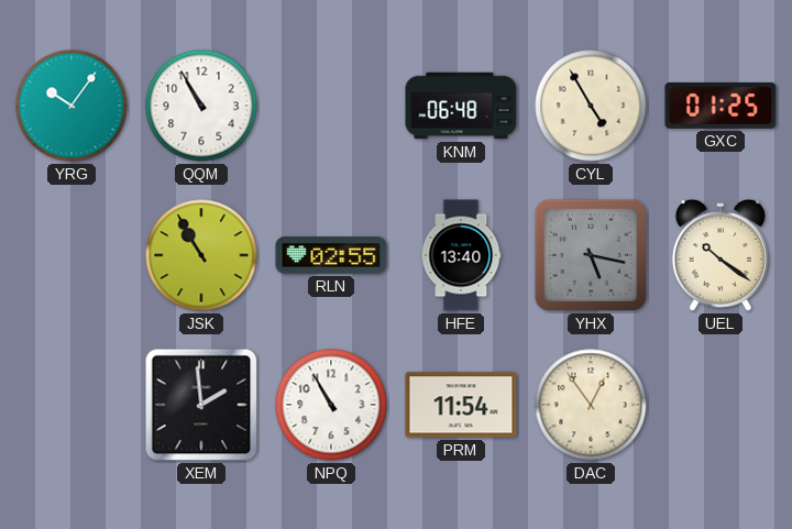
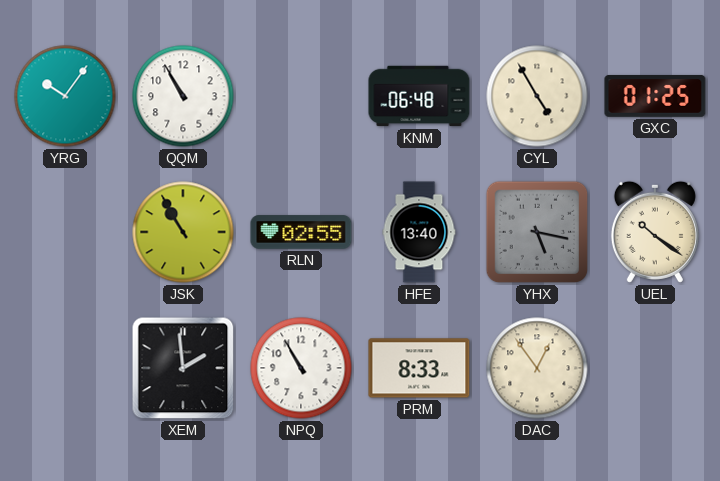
PRM: 11:54 -> 8:33 (419, 368)
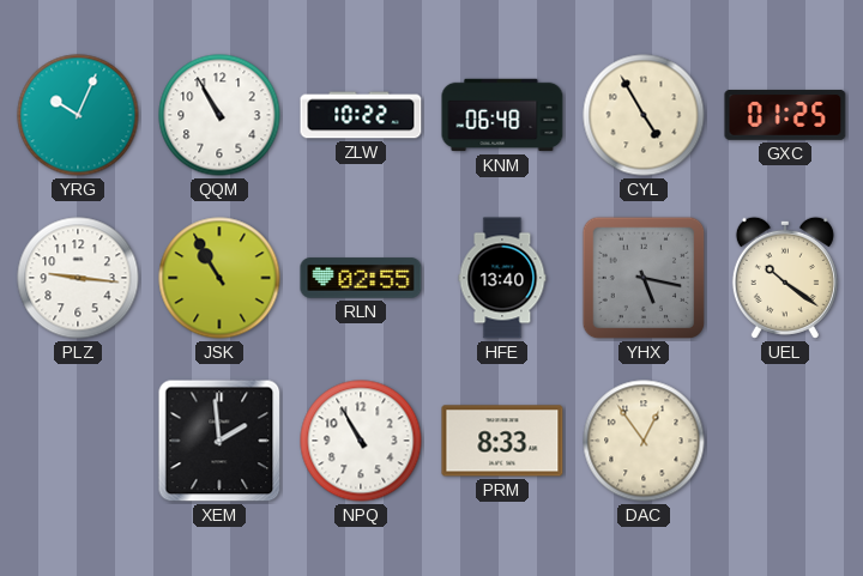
YRG: 10:06 -> 10:04 (78, 115)
ZLW: none -> 10:22 (361, 115)
PLZ: none -> 9:16 (78, 278)
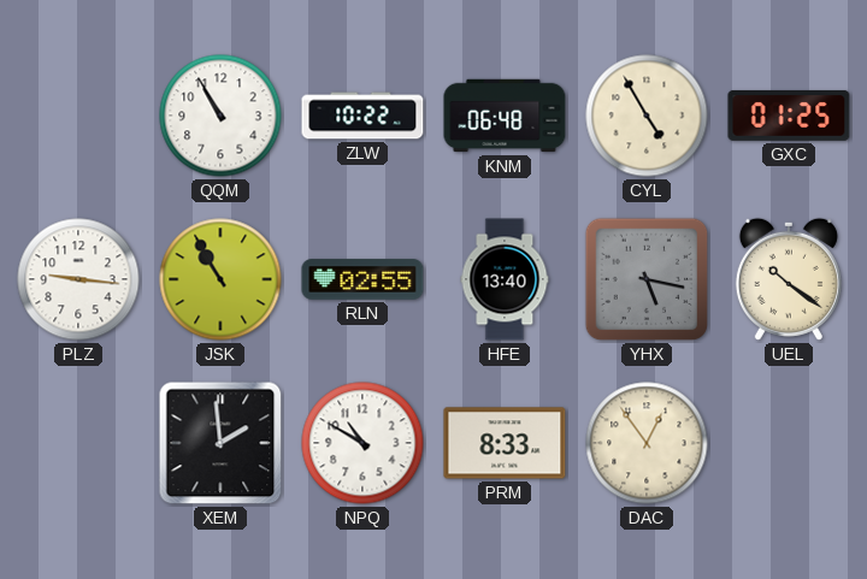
YRG: 10:04 -> none (78, 115)
NPQ: 10:55 -> 10:50 (362, 443)
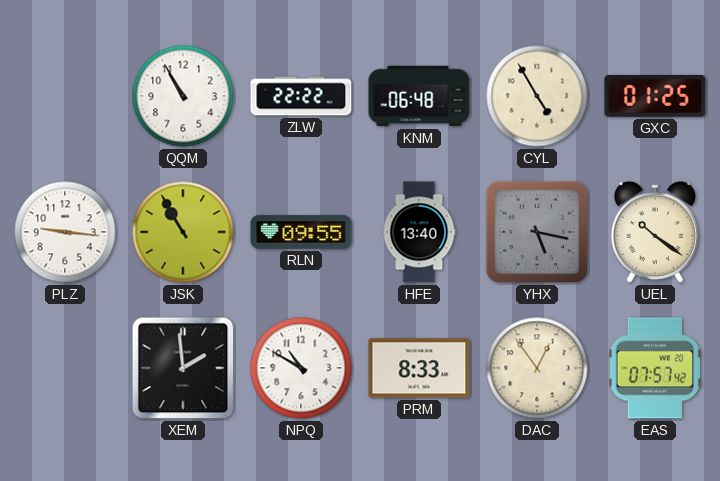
ZLW: 10:22 -> 22:22 (301, 96)
RLN: 02:55 -> 09:55 (301, 232)
EAS: none -> 07:57 (654, 368)
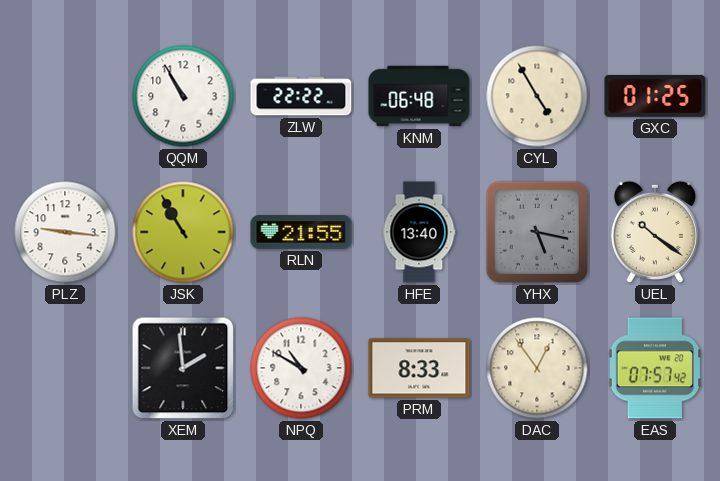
RLN: 09:55 -> 21:55 (301, 232)
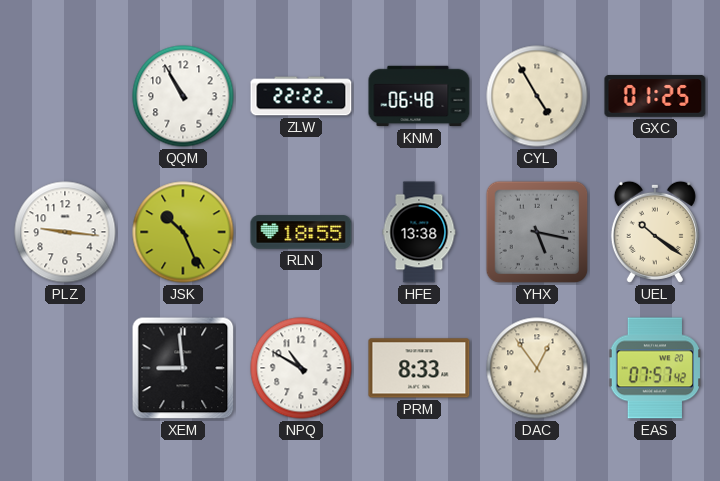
JSK: 10:55 -> 10:26 (183, 232)
RLN: 21:55 -> 18:55 (301, 232)
HFE: 13:40 -> 13:38 (419, 232)
XEM: 1:59 -> 8:59 (183, 368)
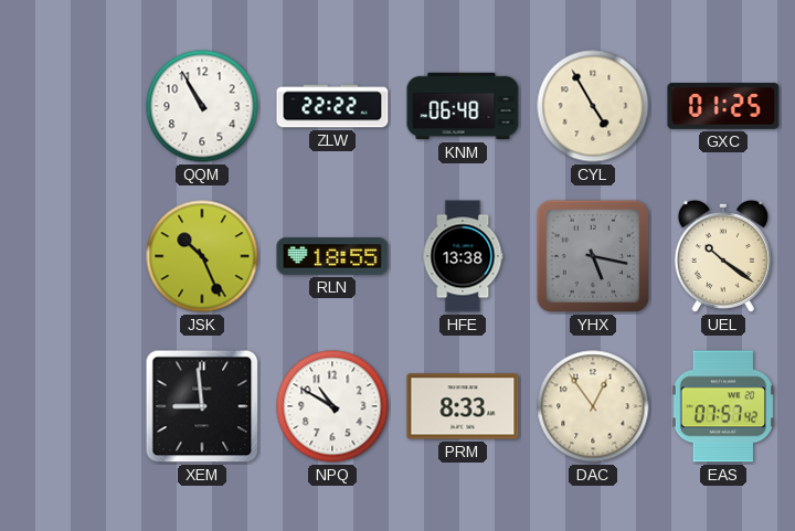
PLZ: 9:16 -> none (65, 232)
